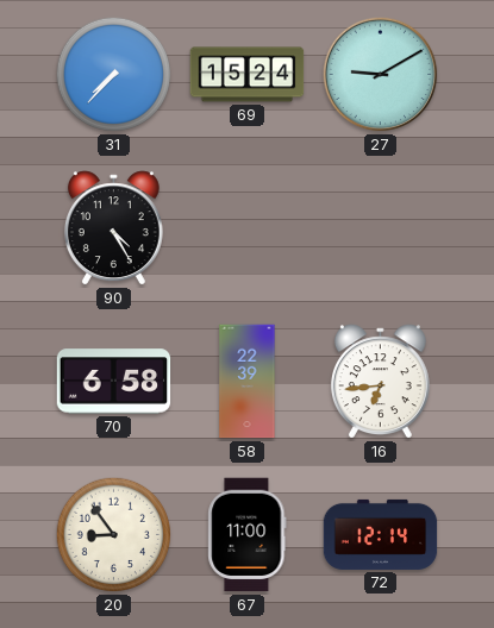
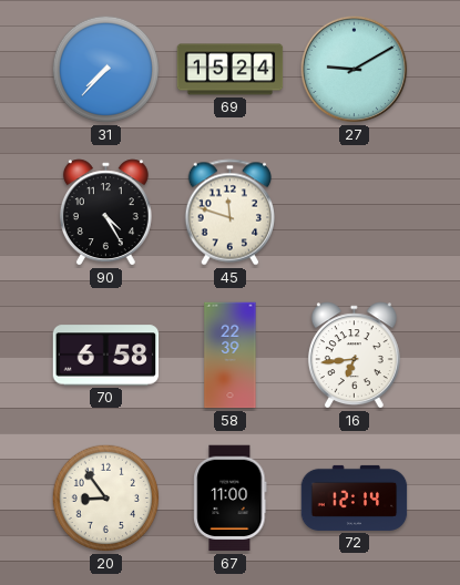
45: none -> 11:48 (231, 213)
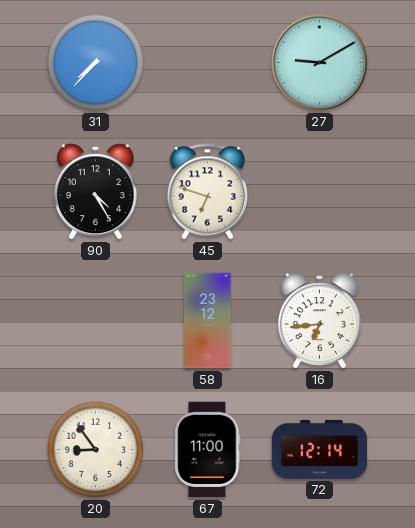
69: 15:24 -> none (231, 70)
45: 11:48 -> 6:48 (208, 192)
70: 6:58 -> none (106, 356)
58: 22:39 -> 23:12 (208, 321)
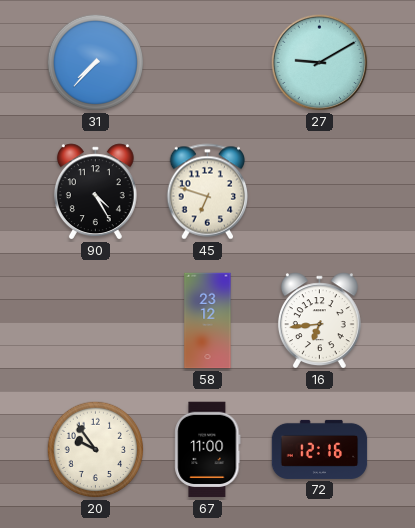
20: 8:54 -> 9:54 (96, 450)
72: 12:14 -> 12:16 (320, 449)
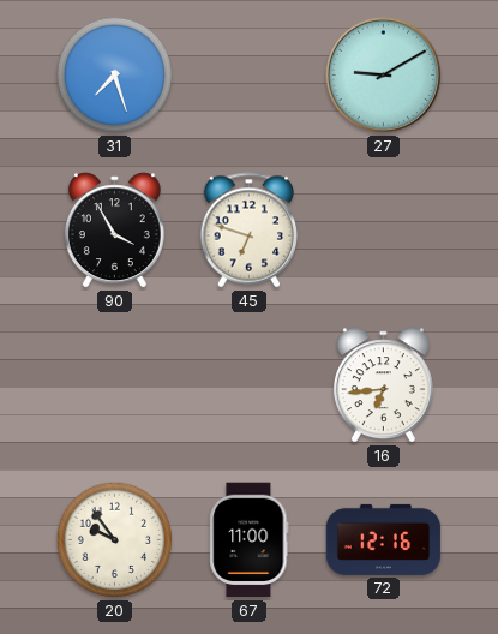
31: 7:37 -> 7:27 (115, 76)
90: 4:25 -> 3:55 (114, 231)
58: 23:12 -> none (208, 321)
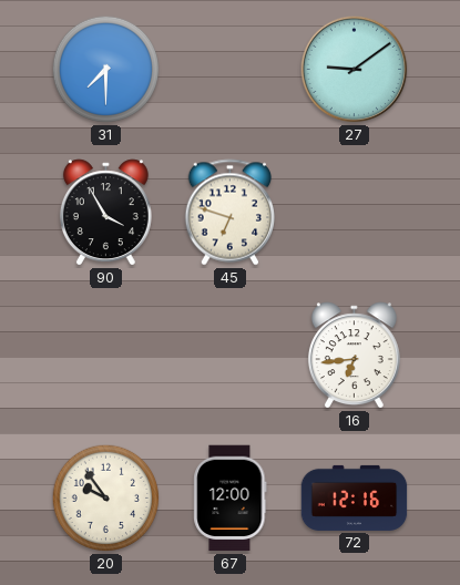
31: 7:27 -> 7:30 (106, 70)
27: 9:10 -> 9:09 (355, 70)
67: 11:00 -> 12:00 (231, 499)
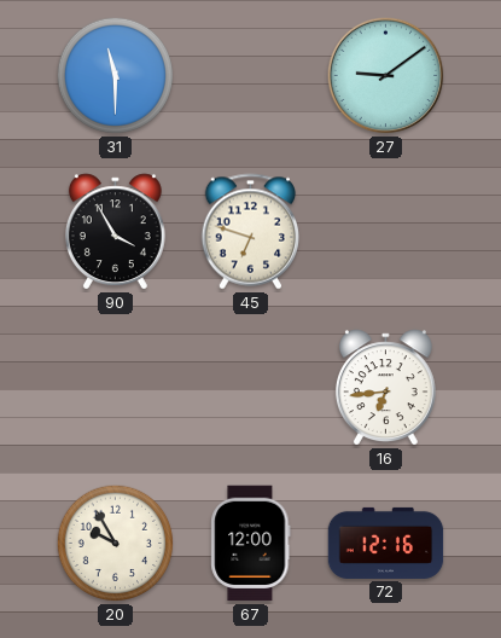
31: 7:30 -> 11:30 (116, 76)
20: 9:54 -> 9:55 (116, 544)
